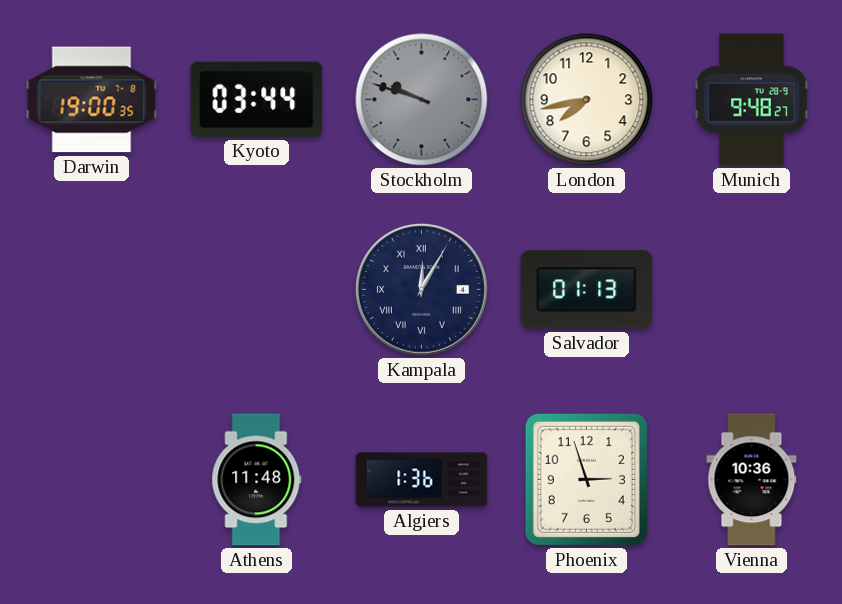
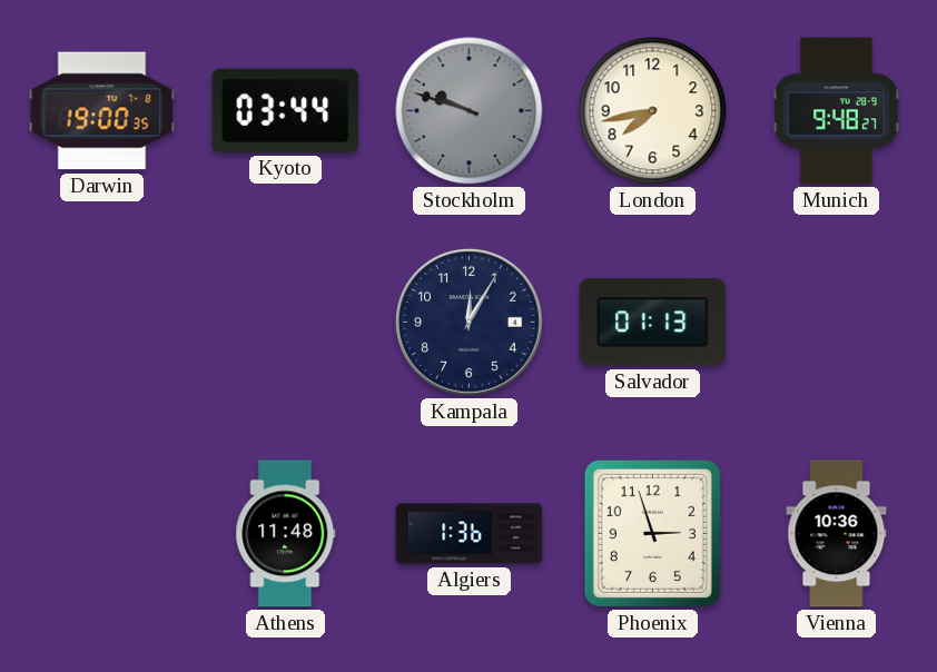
Kampala numerals: Roman -> Arabic (468, 322)
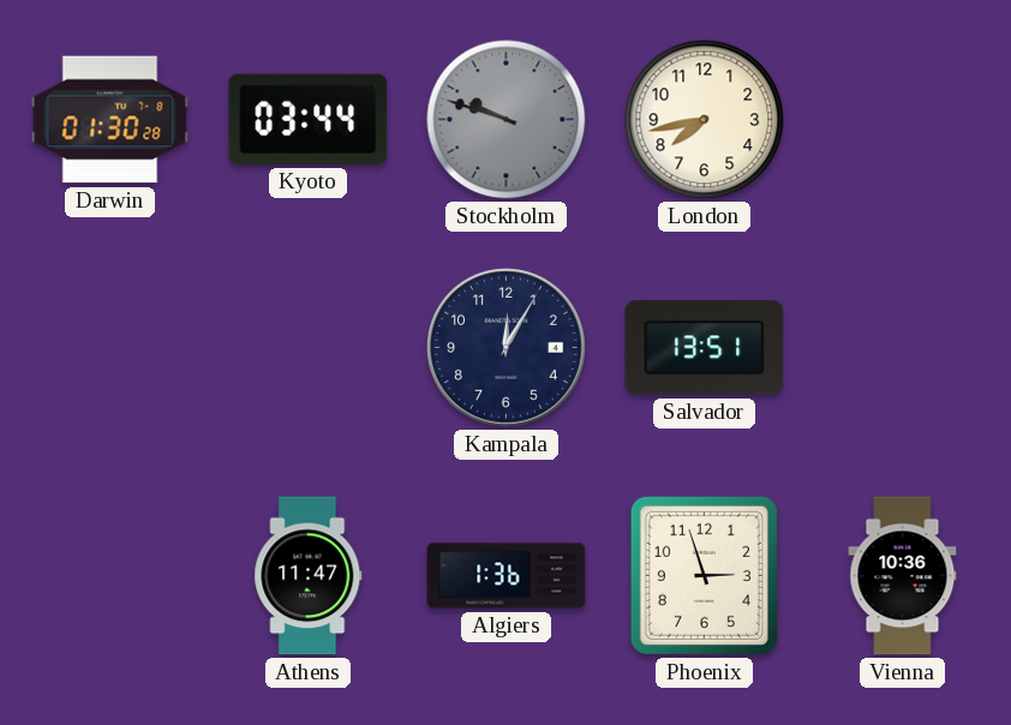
Darwin: 19:00 -> 01:30 (110, 120)
Munich: 9:48 -> none (837, 111)
Salvador: 01:13 -> 13:51 (705, 348)
Athens: 11:48 -> 11:47 (309, 576)
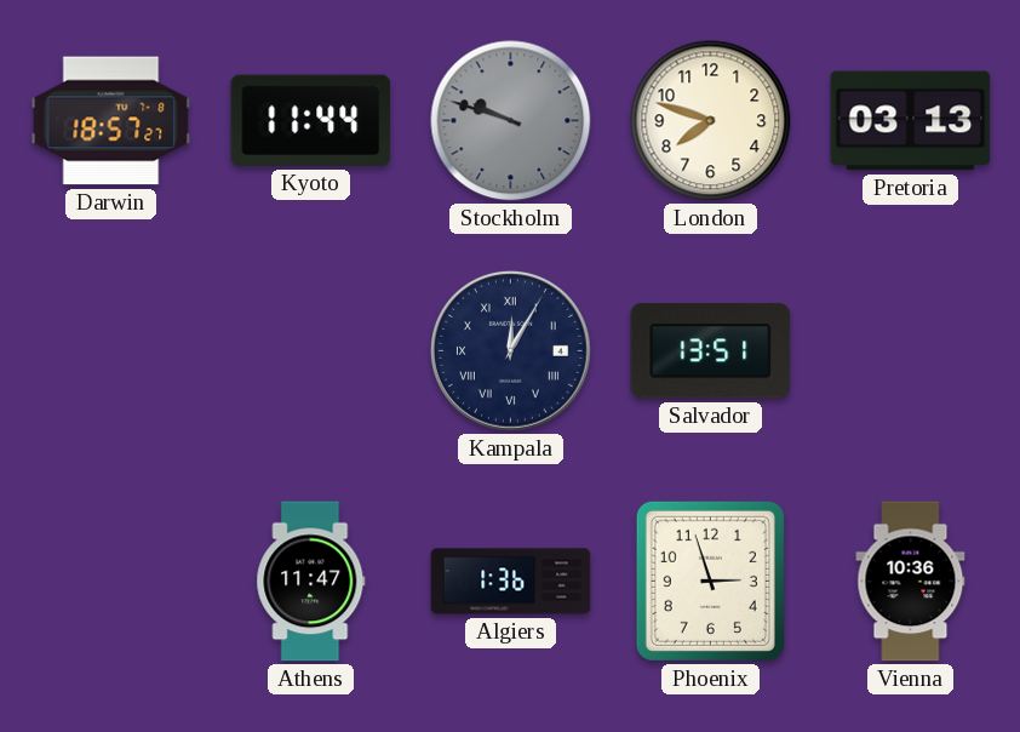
Darwin: 01:30 -> 18:57 (111, 121)
Kyoto: 03:44 -> 11:44 (311, 120)
London: 7:43 -> 7:48 (711, 121)
Pretoria: none -> 03:13 (911, 121)
Kampala numerals: Arabic -> Roman (510, 350)
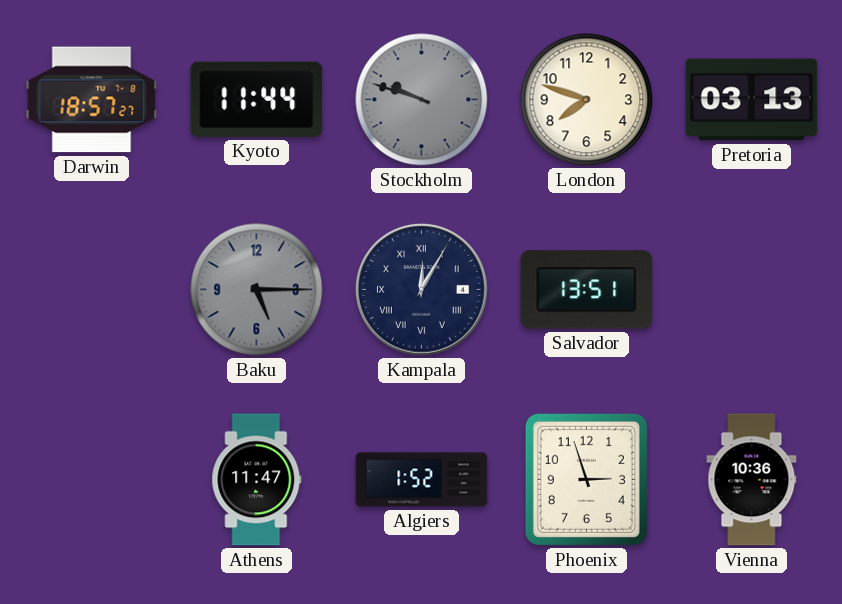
Baku: none -> 5:15 (257, 290)
Algiers: 1:36 -> 1:52 (422, 480)
